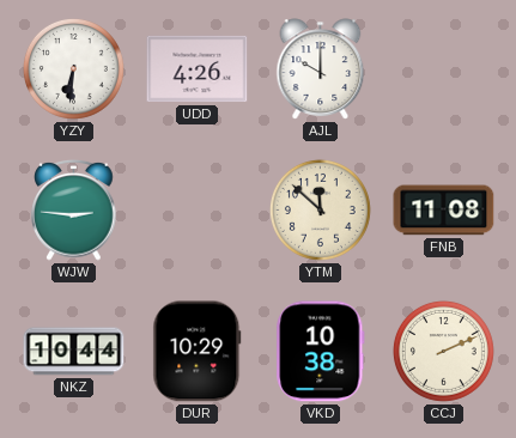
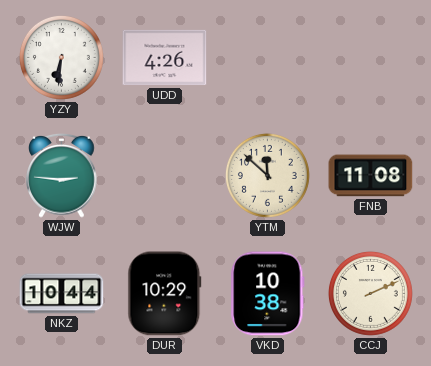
AJL: 10:00 -> none (321, 69)
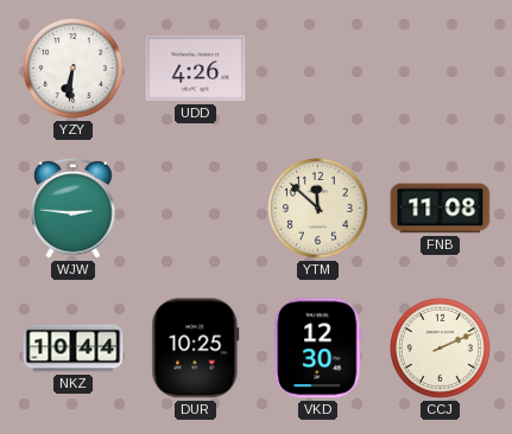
DUR: 10:29 -> 10:25 (196, 349)
VKD: 10:38 -> 12:30 (318, 349)
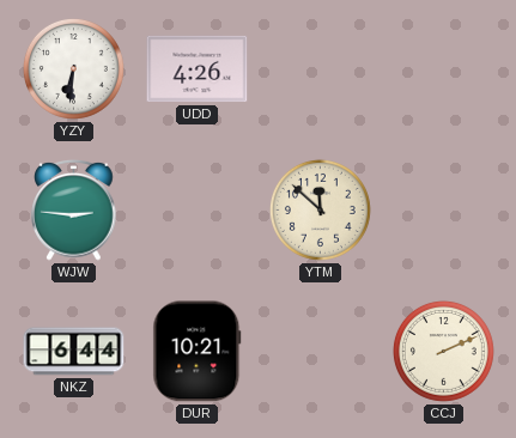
FNB: 11:08 -> none (441, 209)
NKZ: 10:44 -> 6:44 (74, 352)
DUR: 10:25 -> 10:21 (198, 352)
VKD: 12:30 -> none (318, 349)
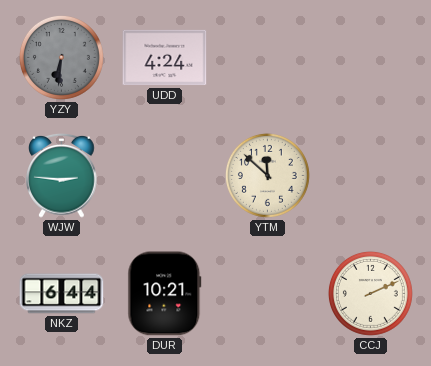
YZY dial: white -> grey (61, 57)
UDD: 4:26 -> 4:24 (165, 58)
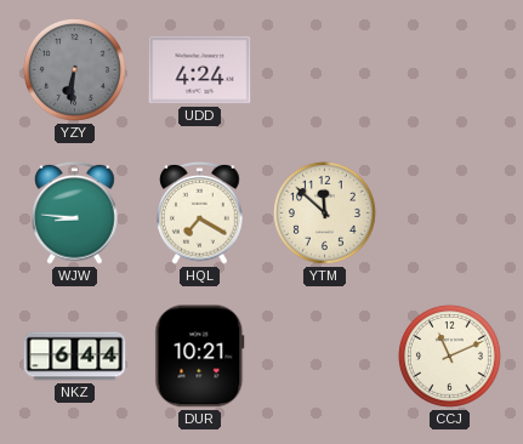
WJW: 2:46 -> 8:46 (75, 212)
HQL: none -> 7:20 (200, 212)
CCJ: 2:11 -> 11:11 (449, 355)
